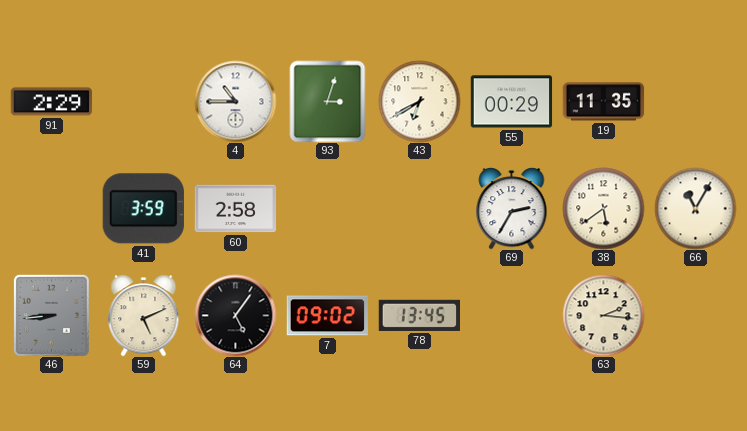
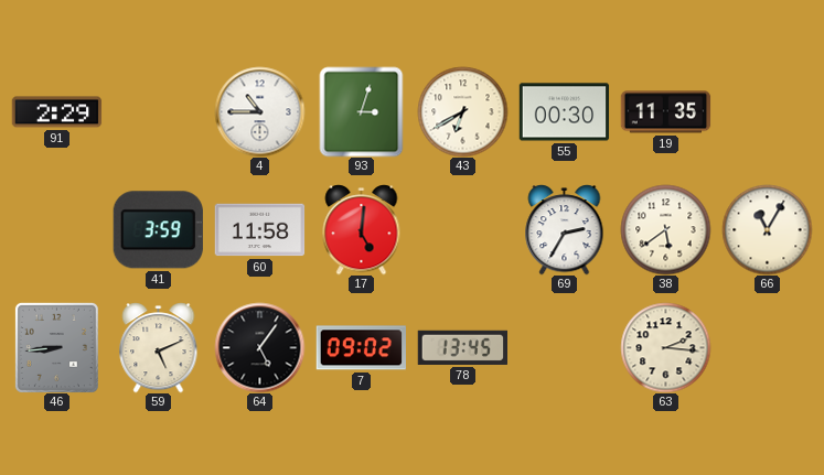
55: 00:29 -> 00:30 (564, 112)
60: 2:58 -> 11:58 (259, 230)
17: none -> 5:01 (362, 229)
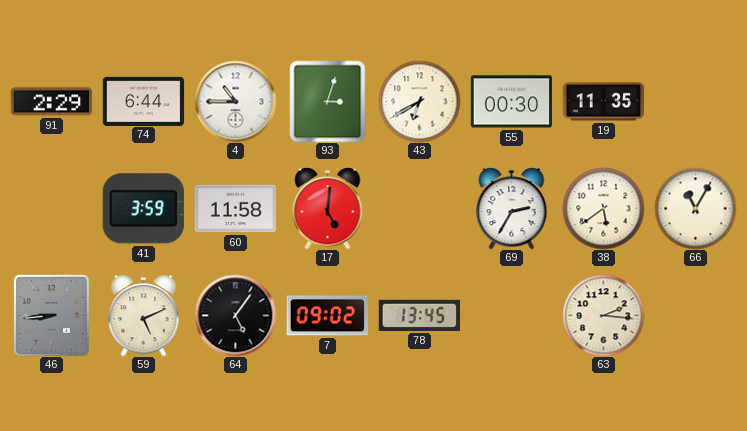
74: none -> 6:44 (143, 101)
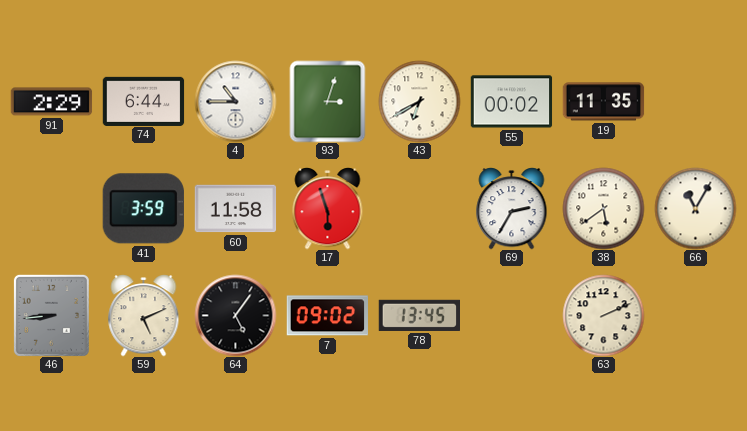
55: 00:30 -> 00:02 (511, 102)
17: 5:01 -> 5:57 (328, 208)
63: 2:16 -> 2:11 (603, 315)
